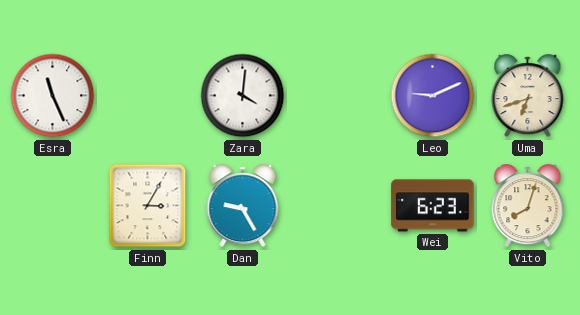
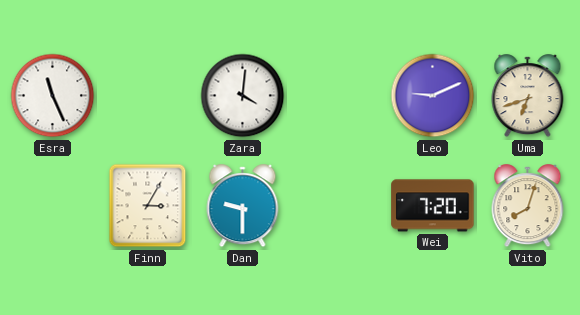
Dan: 9:25 -> 9:30 (243, 206)
Wei: 6:23 -> 7:20 (433, 206)
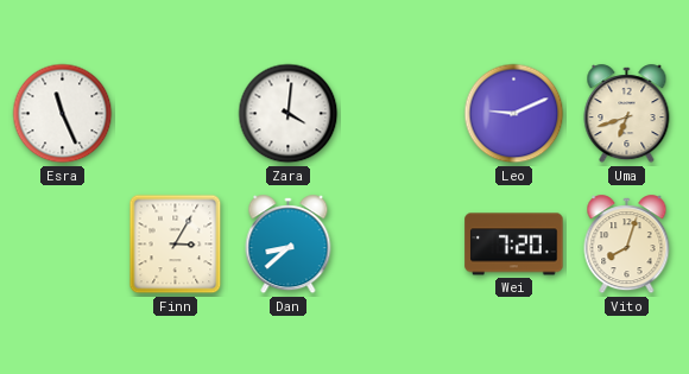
Dan: 9:30 -> 8:38 (289, 245)
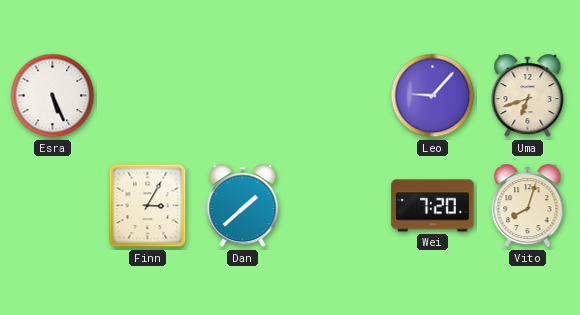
Esra: 11:26 -> 5:26 (53, 96)
Zara: 4:01 -> none (289, 114)
Leo: 9:11 -> 9:07 (433, 96)
Dan: 8:38 -> 1:38 (243, 206)
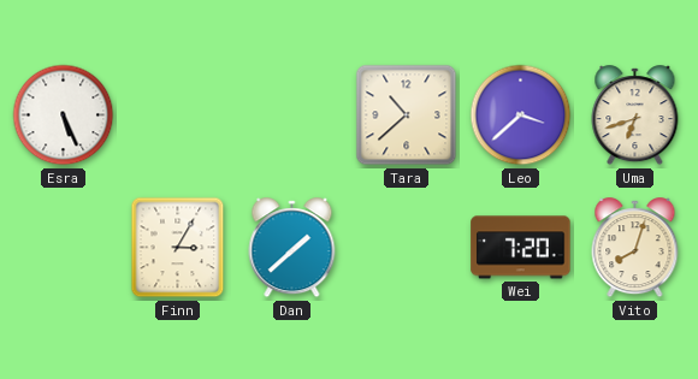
Tara: none -> 10:38 (407, 116)
Leo: 9:07 -> 3:38 (521, 116)
